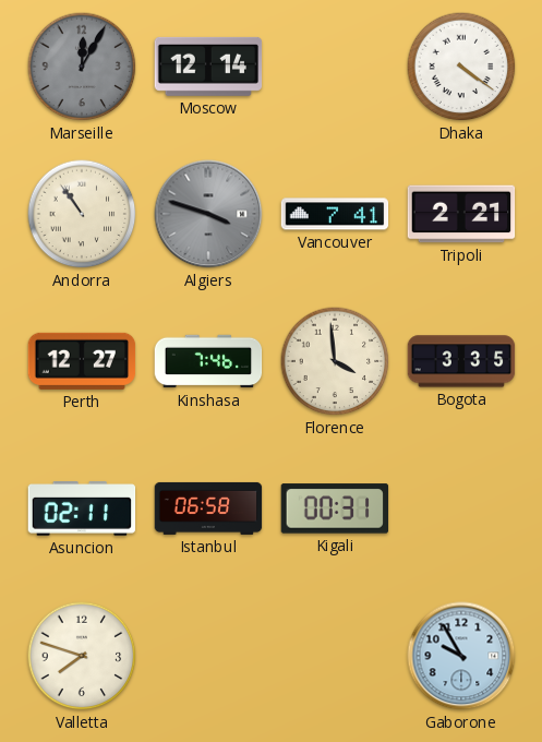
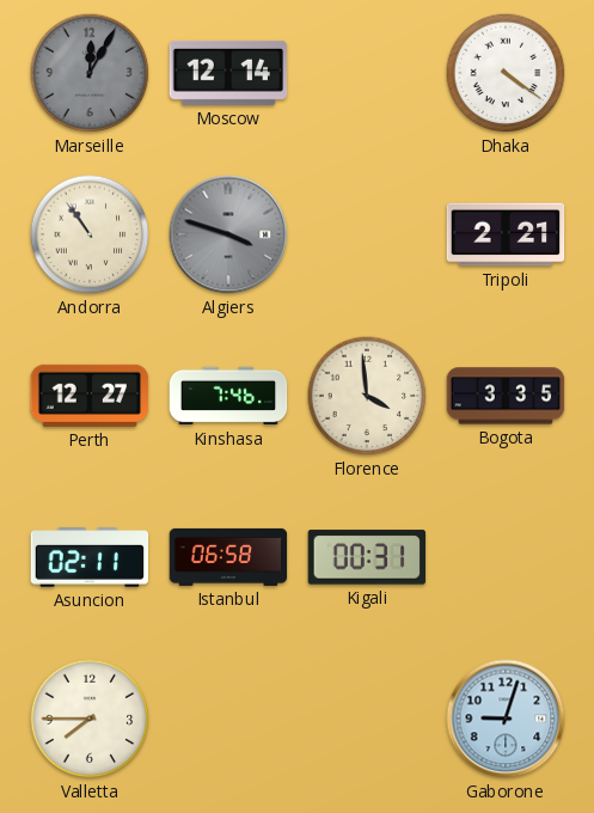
Vancouver: 7:41 -> none (335, 214)
Valletta: 7:48 -> 7:45 (90, 719)
Gaborone: 9:55 -> 9:03 (506, 719)
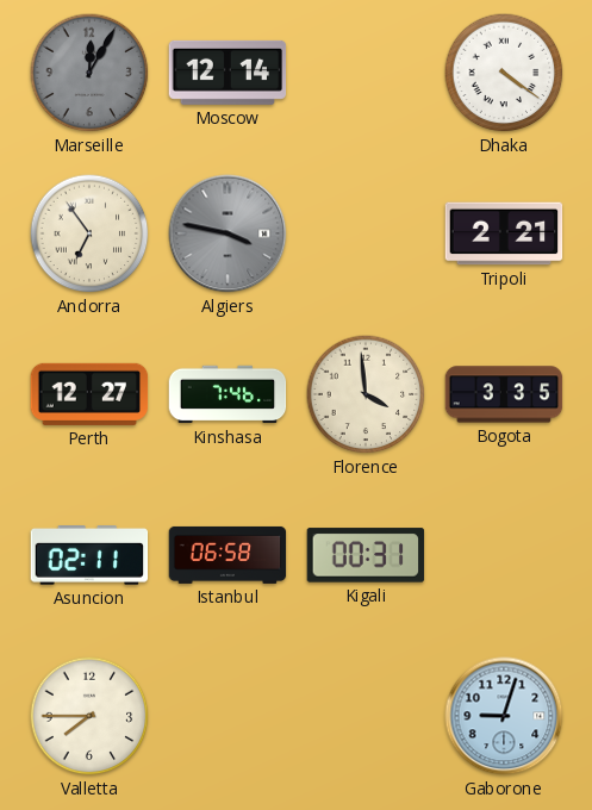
Andorra: 10:54 -> 6:54 (89, 233)
Algiers: 3:48 -> 3:47 (228, 233)
